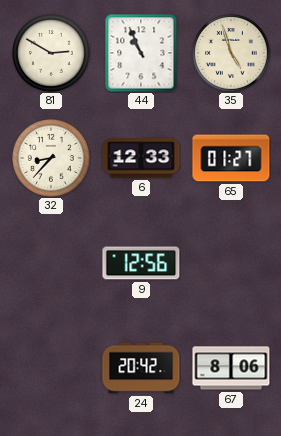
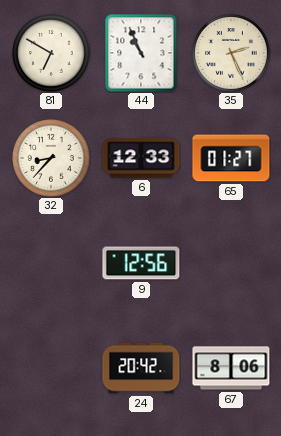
81: 2:50 -> 6:50 (51, 53)
35: 4:57 -> 2:26 (231, 53)
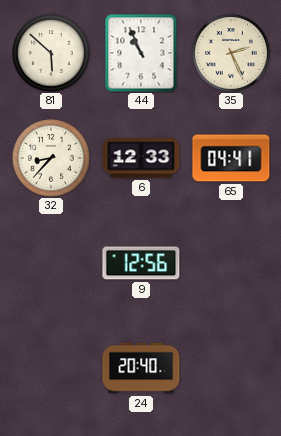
81: 6:50 -> 5:52 (51, 53)
65: 01:27 -> 04:41 (231, 158)
24: 20:42 -> 20:40 (141, 368)
67: 8:06 -> none (231, 368)
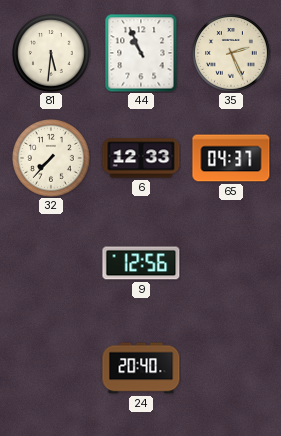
81: 5:52 -> 5:31 (51, 53)
32: 8:37 -> 7:37 (51, 158)
65: 04:41 -> 04:37 (231, 158)
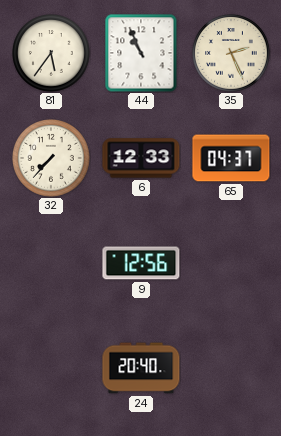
81: 5:31 -> 5:36 (51, 53)
